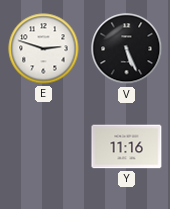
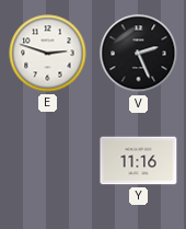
V: 5:26 -> 2:26 (139, 54)
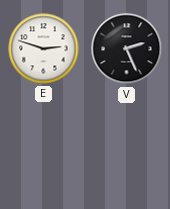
Y: 11:16 -> none (139, 161)
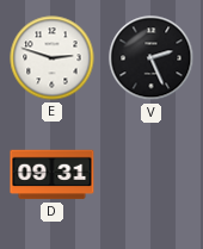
D: none -> 09:31 (53, 175)
